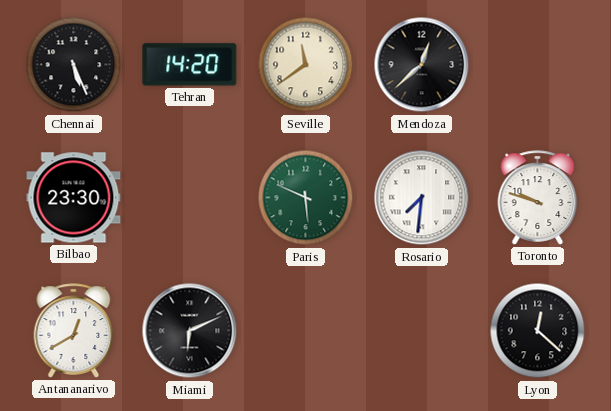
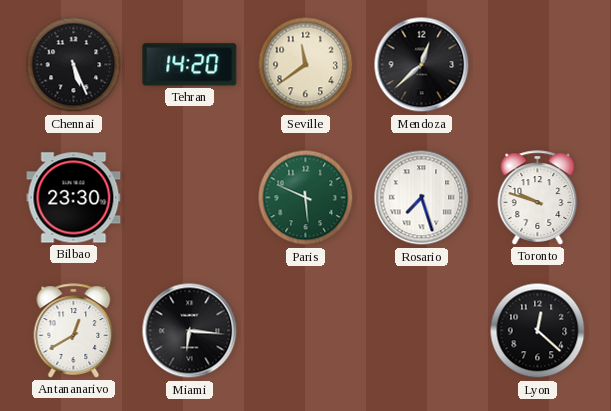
Rosario: 7:31 -> 7:27 (422, 198)
Miami: 6:11 -> 6:16 (190, 331)
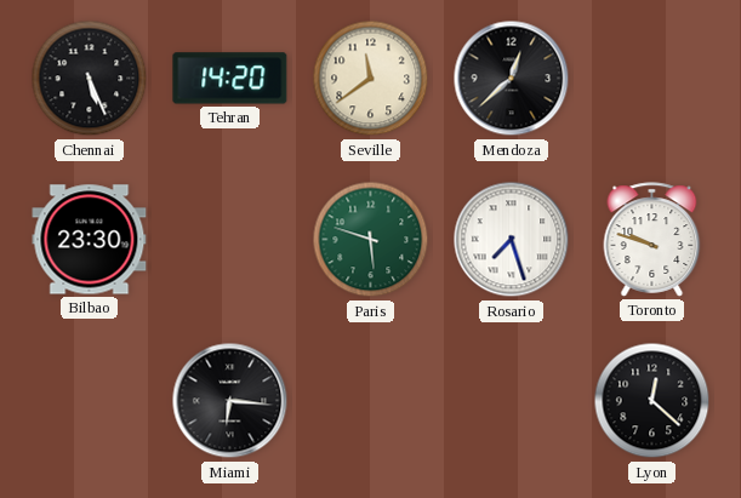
Paris: 5:49 -> 5:48 (371, 240)
Antananarivo: 12:40 -> none (74, 331)
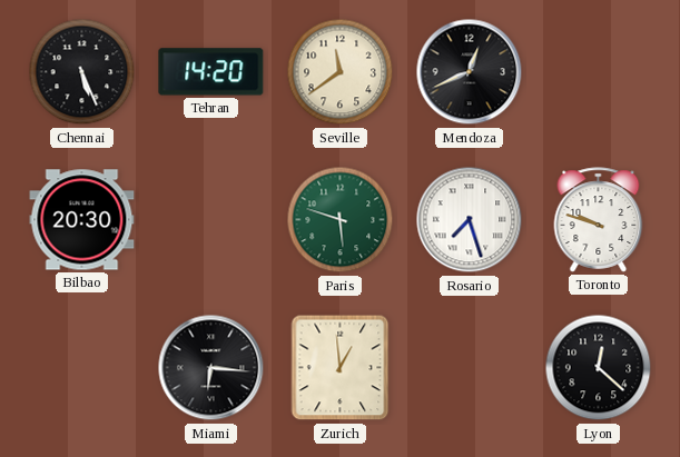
Mendoza: 12:38 -> 12:41 (470, 72)
Bilbao: 23:30 -> 20:30 (82, 220)
Zurich: none -> 12:59 (341, 368)
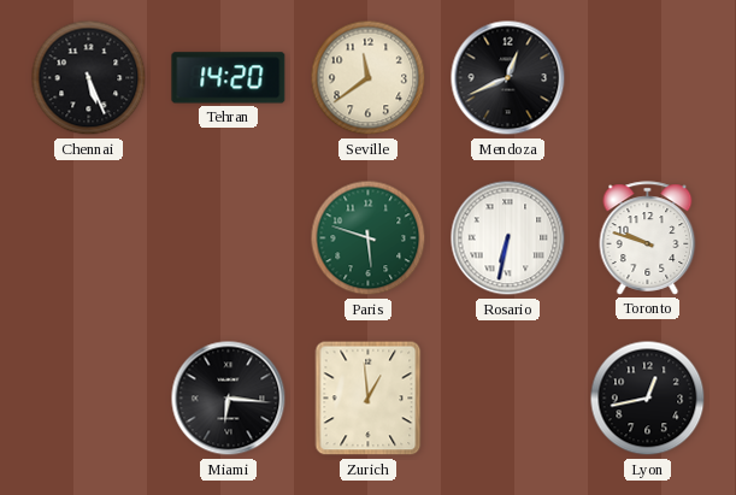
Bilbao: 20:30 -> none (82, 220)
Rosario: 7:27 -> 6:32 (508, 238)
Lyon: 12:22 -> 12:43 (648, 399)
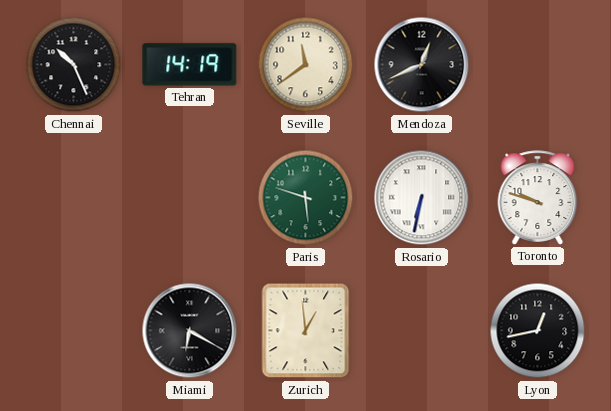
Chennai: 5:26 -> 10:26 (74, 65)
Tehran: 14:20 -> 14:19 (190, 65)
Miami: 6:16 -> 6:20 (190, 331)
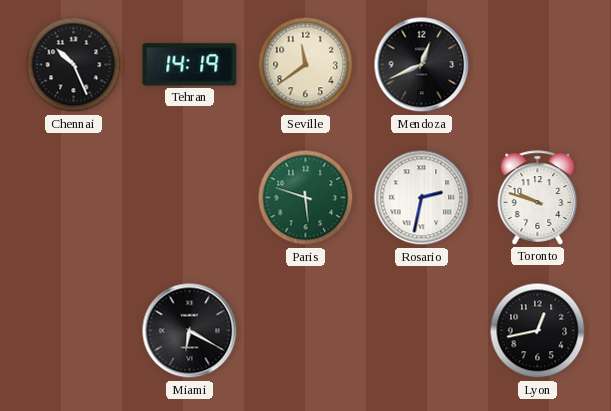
Rosario: 6:32 -> 2:32 (422, 198)
Zurich: 12:59 -> none (306, 331)
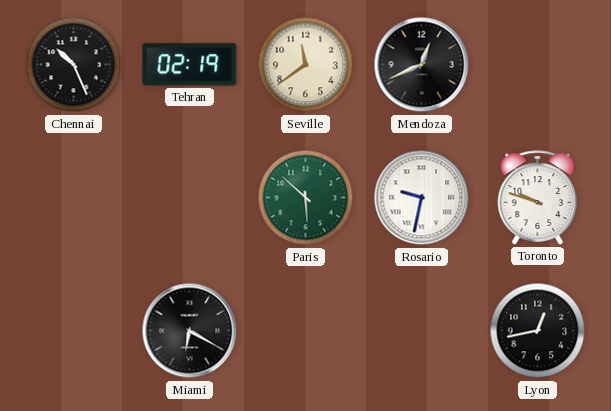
Tehran: 14:19 -> 02:19 (190, 65)
Paris: 5:48 -> 5:52 (306, 198)
Rosario: 2:32 -> 9:32 (422, 198)
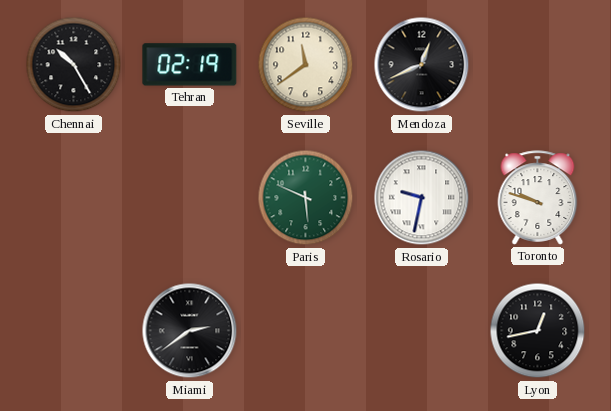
Chennai: 10:26 -> 10:25 (74, 65)
Paris: 5:52 -> 5:49 (306, 198)
Miami: 6:20 -> 2:39 (190, 331)
